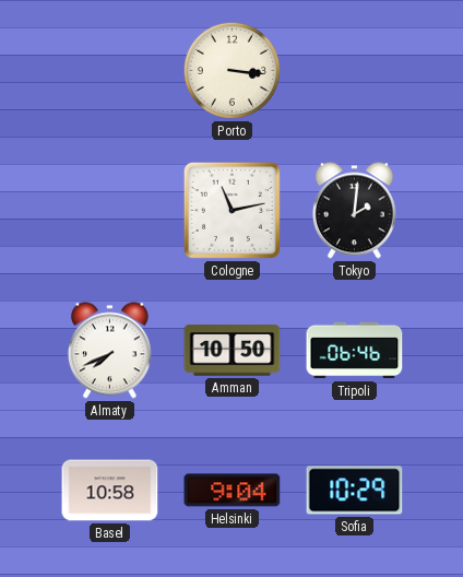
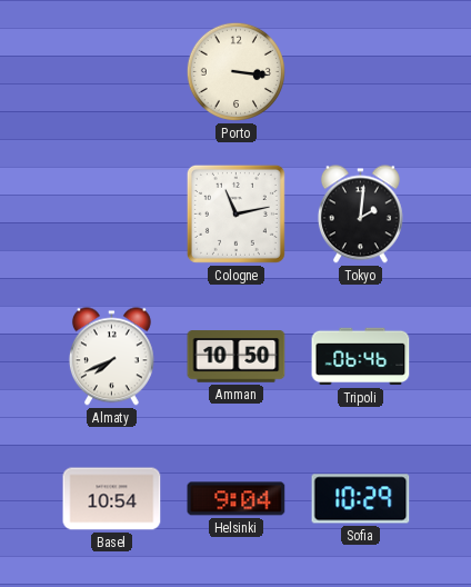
Basel: 10:58 -> 10:54 (112, 499)
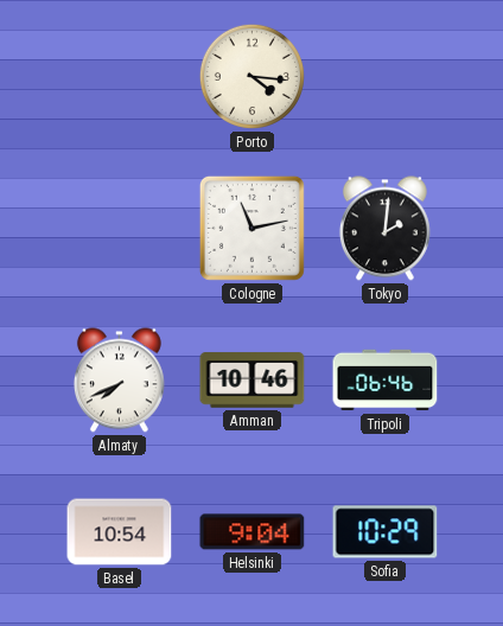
Porto: 3:16 -> 4:16 (251, 76)
Amman: 10:50 -> 10:46 (253, 381)
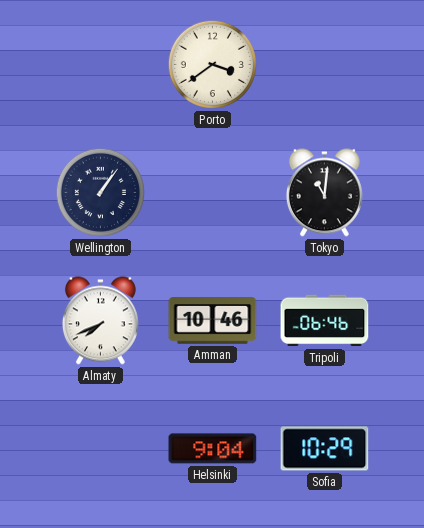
Porto: 4:16 -> 3:39 (212, 64)
Wellington: none -> 1:06 (100, 192)
Cologne: 11:13 -> none (251, 228)
Tokyo: 2:01 -> 11:01 (324, 193)
Basel: 10:54 -> none (120, 532)
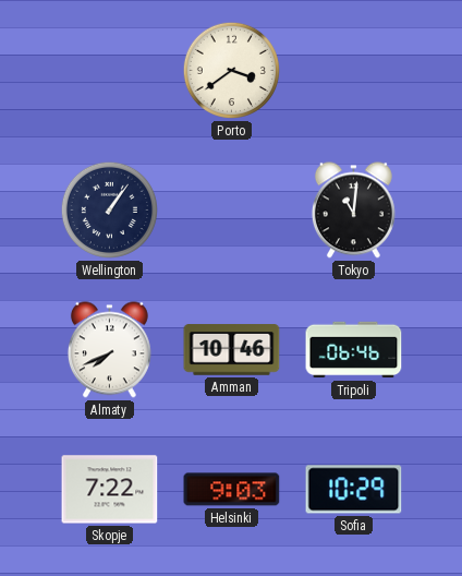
Skopje: none -> 7:22 (110, 490)
Helsinki: 9:04 -> 9:03 (232, 490)
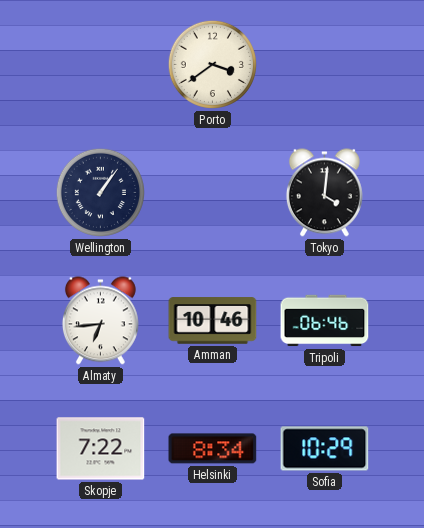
Tokyo: 11:01 -> 4:01 (324, 193)
Almaty: 7:41 -> 6:44 (100, 321)
Helsinki: 9:03 -> 8:34 (213, 449)
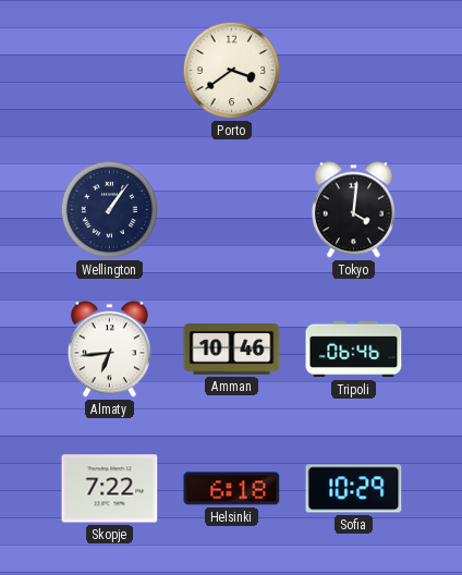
Helsinki: 8:34 -> 6:18 (232, 489)
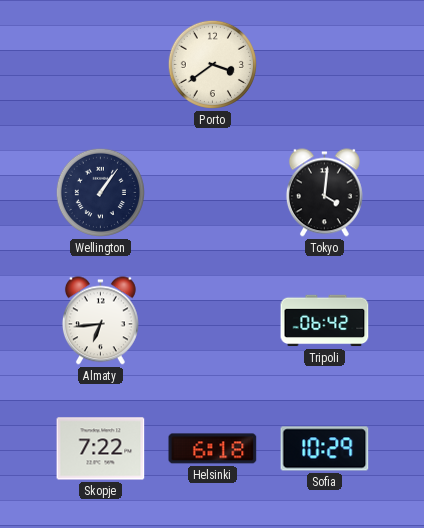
Amman: 10:46 -> none (232, 350)
Tripoli: 06:46 -> 06:42 (325, 321)
